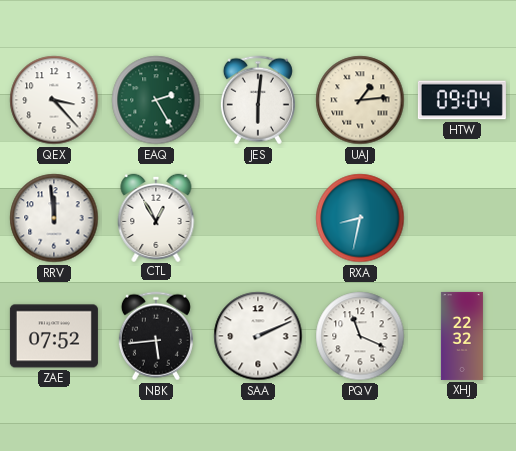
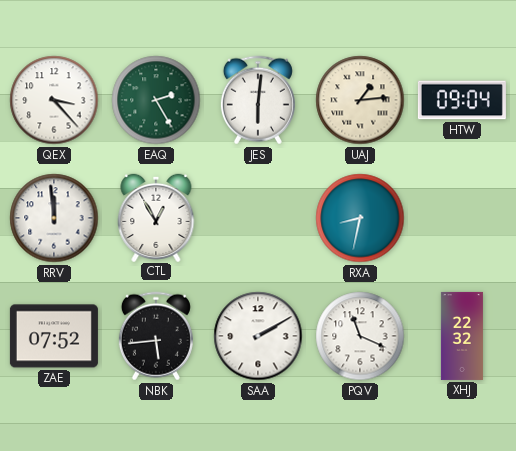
SAA: 2:11 -> 2:10 (258, 336)
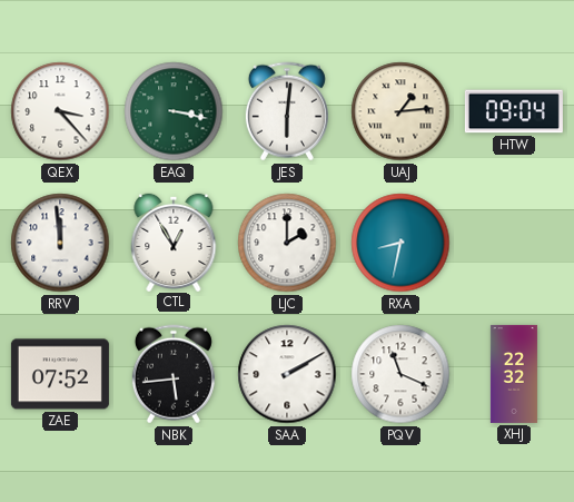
EAQ: 2:25 -> 3:17 (174, 111)
LJC: none -> 2:00 (287, 243)
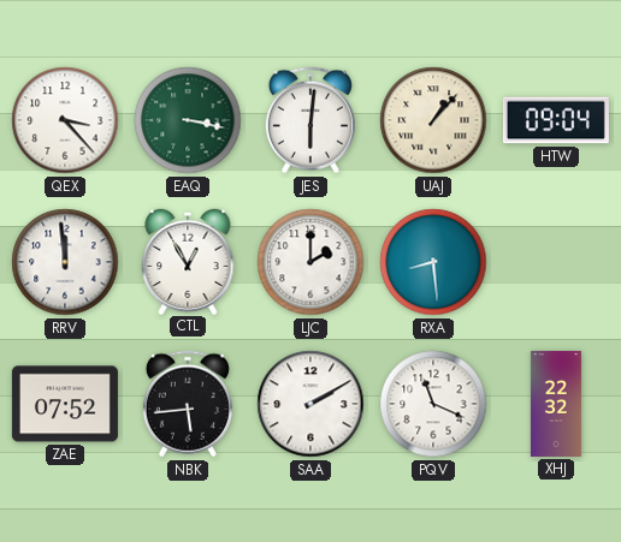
UAJ: 1:14 -> 1:07 (433, 120)
RXA: 8:32 -> 8:29 (433, 262)
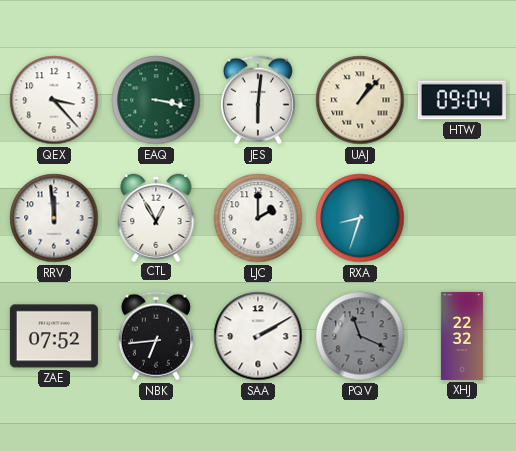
RXA: 8:29 -> 8:33 (360, 218)
NBK: 5:44 -> 6:44 (156, 336)
PQV dial: white -> grey (360, 336)
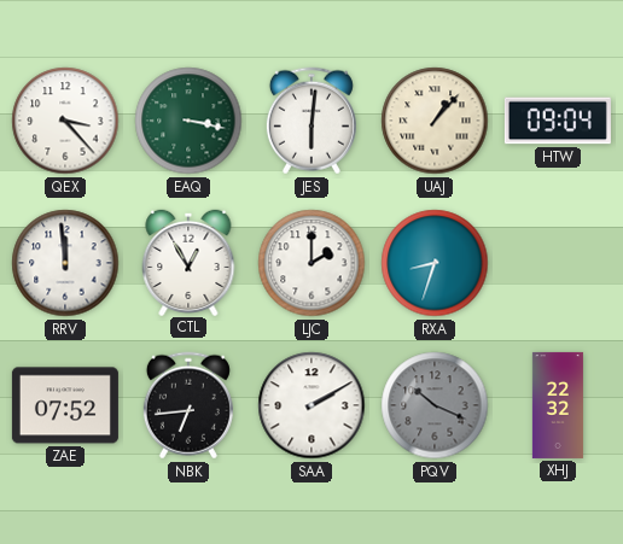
PQV: 11:19 -> 10:19 (435, 405)
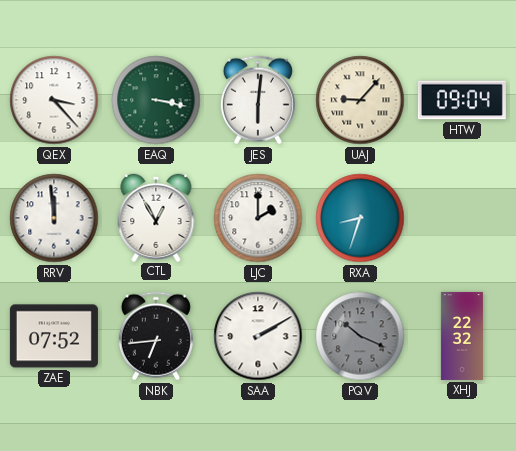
UAJ: 1:07 -> 9:07 (360, 100)
